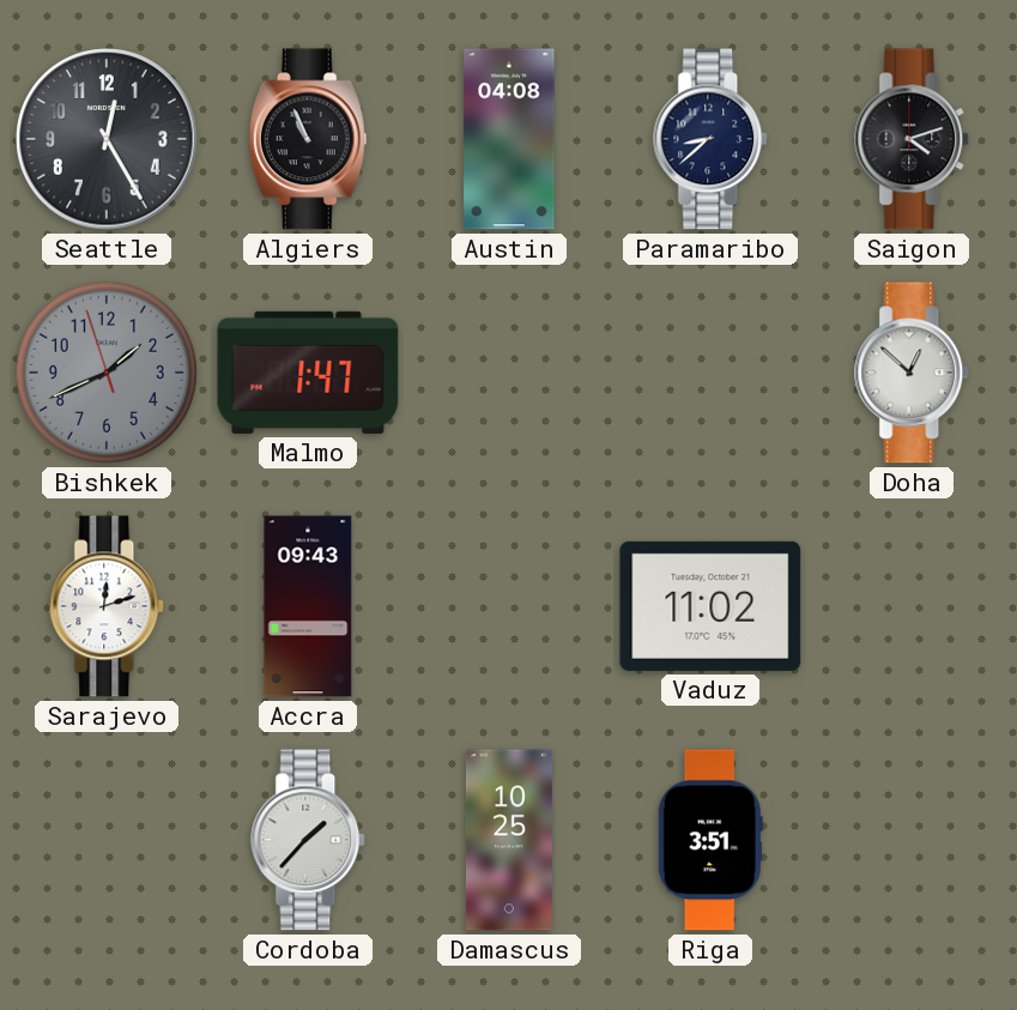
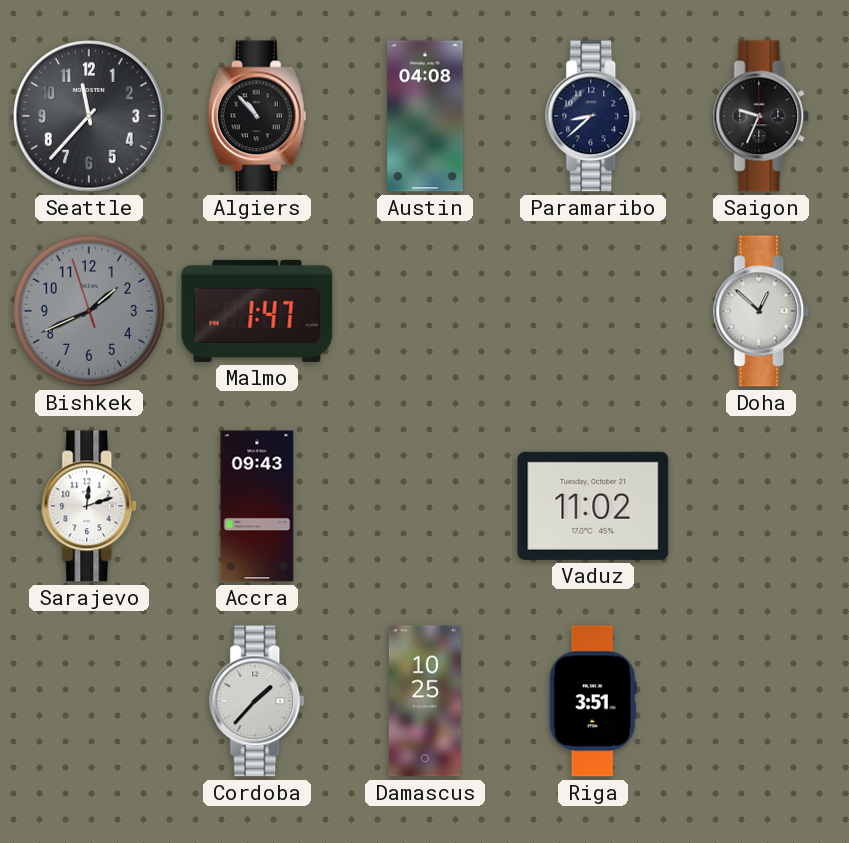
Seattle: 12:25 -> 11:37 (89, 116)
Algiers: 10:56 -> 10:53 (257, 116)
Saigon: 4:12 -> 9:34 (762, 116)
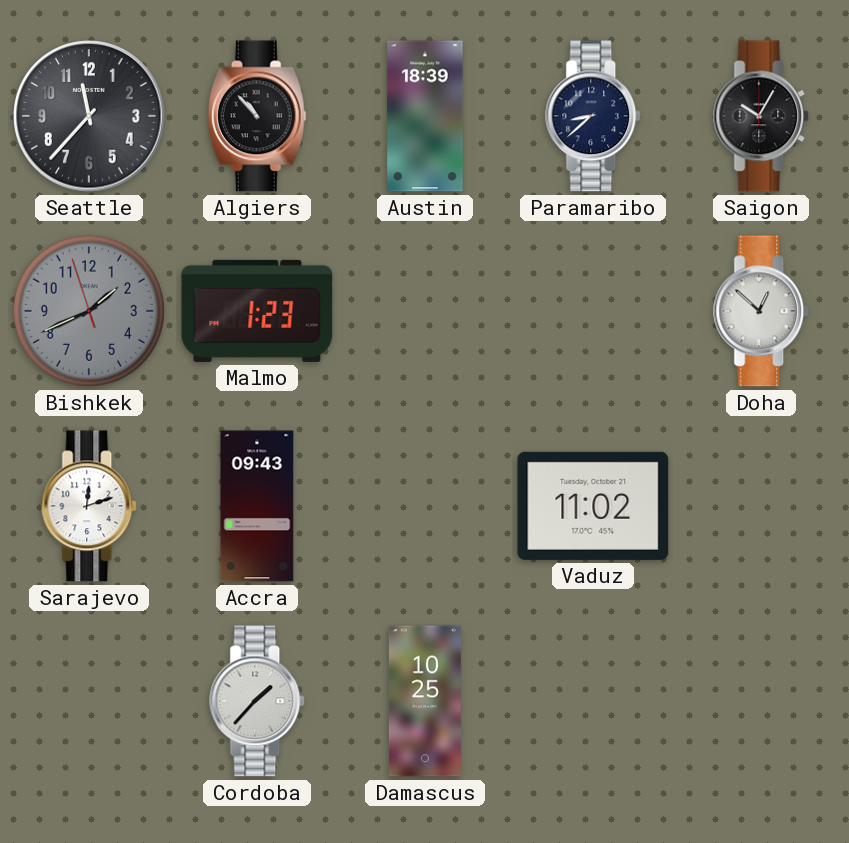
Austin: 04:08 -> 18:39 (425, 116)
Saigon: 9:34 -> 10:05 (762, 116)
Malmo: 1:47 -> 1:23 (257, 311)
Riga: 3:51 -> none (593, 701)
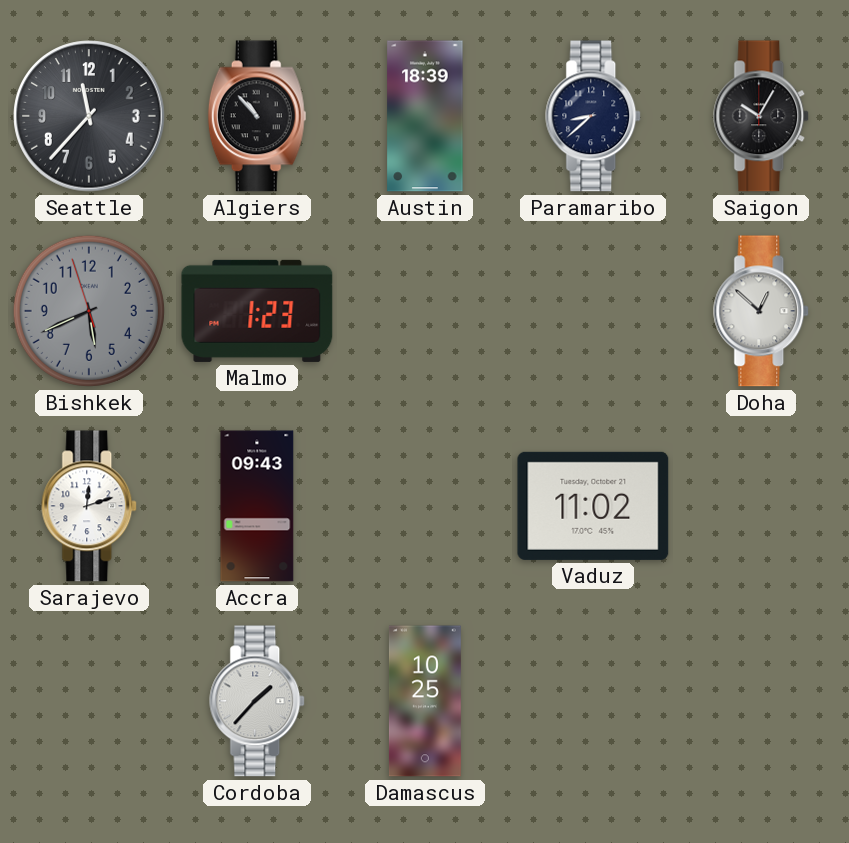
Bishkek: 1:40 -> 5:40 (89, 311)
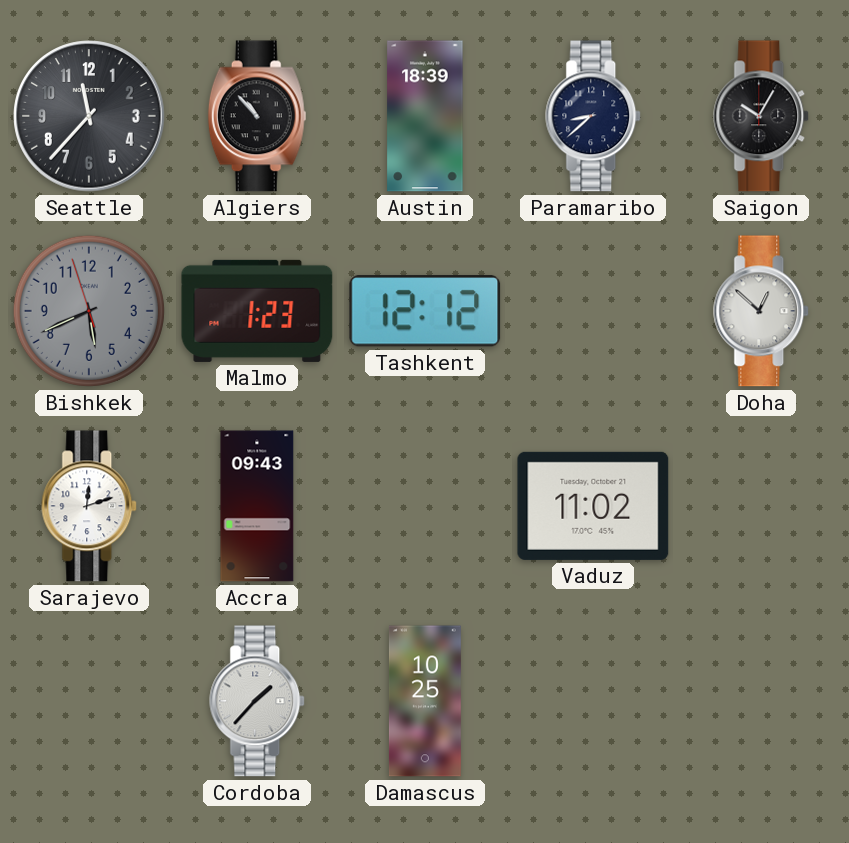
Tashkent: none -> 12:12 (425, 311)
